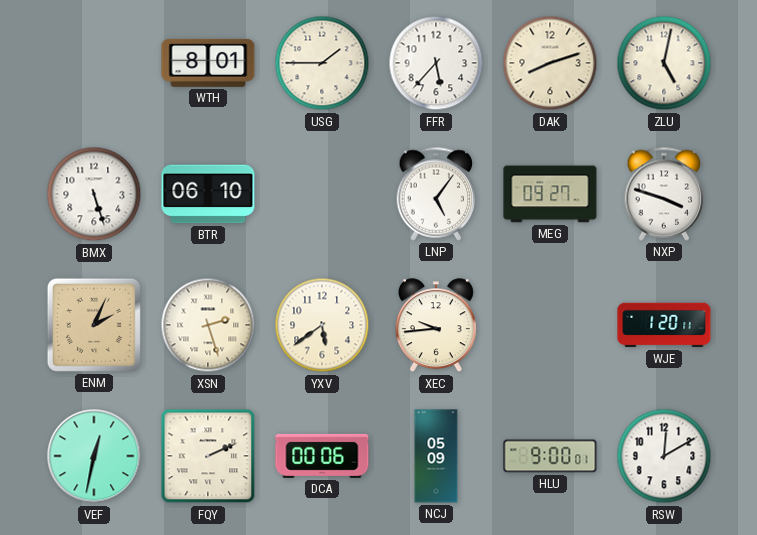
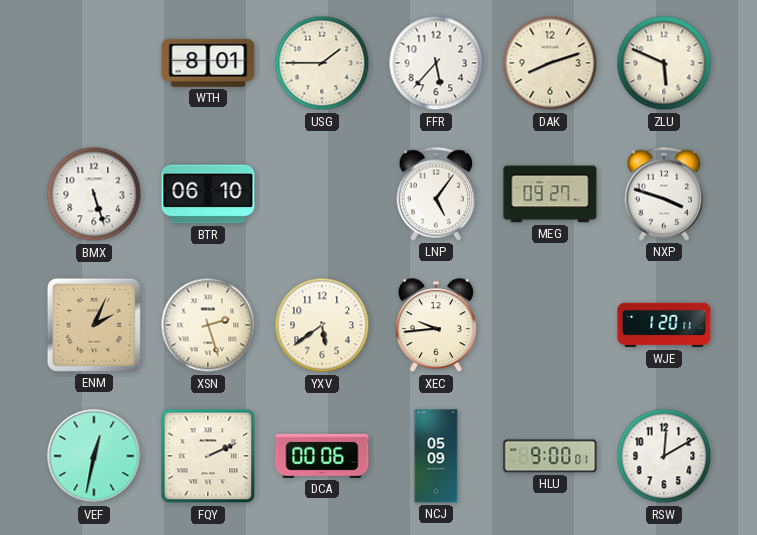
ZLU: 5:02 -> 5:49 (664, 63)
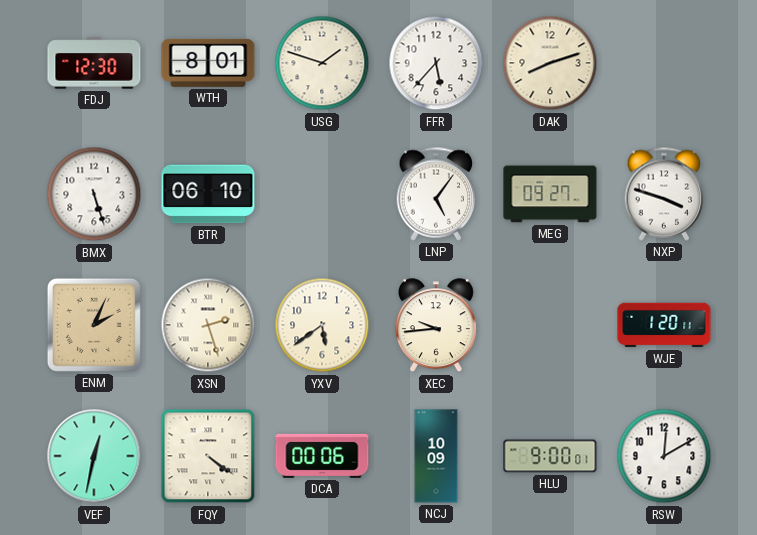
FDJ: none -> 12:30 (94, 63)
USG: 1:45 -> 1:48 (322, 63)
ZLU: 5:49 -> none (664, 63)
FQY: 2:11 -> 4:21 (208, 456)
NCJ: 05:09 -> 10:09 (436, 456)
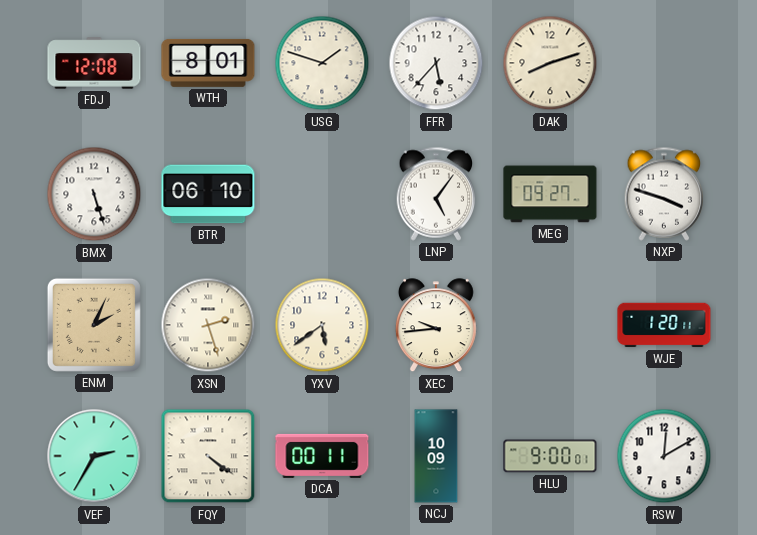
FDJ: 12:30 -> 12:08 (94, 63)
VEF: 12:32 -> 2:35 (94, 456)
DCA: 00:06 -> 00:11 (322, 456)
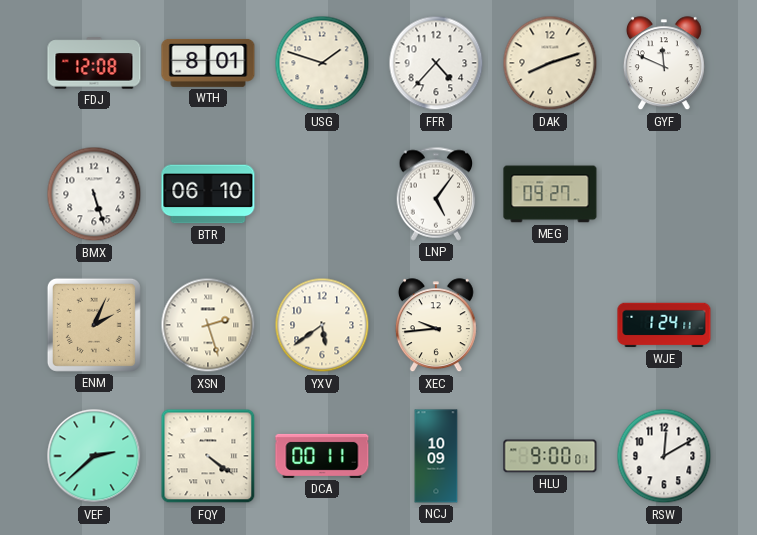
FFR: 5:37 -> 4:37 (436, 63)
GYF: none -> 11:49 (664, 64)
NXP: 3:48 -> none (664, 194)
WJE: 1:20 -> 1:24 (664, 325)
VEF: 2:35 -> 2:38 (94, 456)
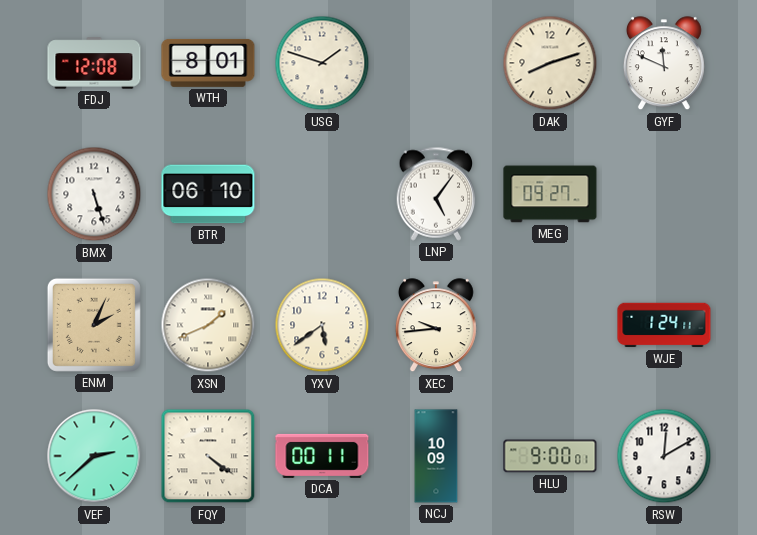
FFR: 4:37 -> none (436, 63)
XSN: 2:27 -> 1:41 (208, 325)
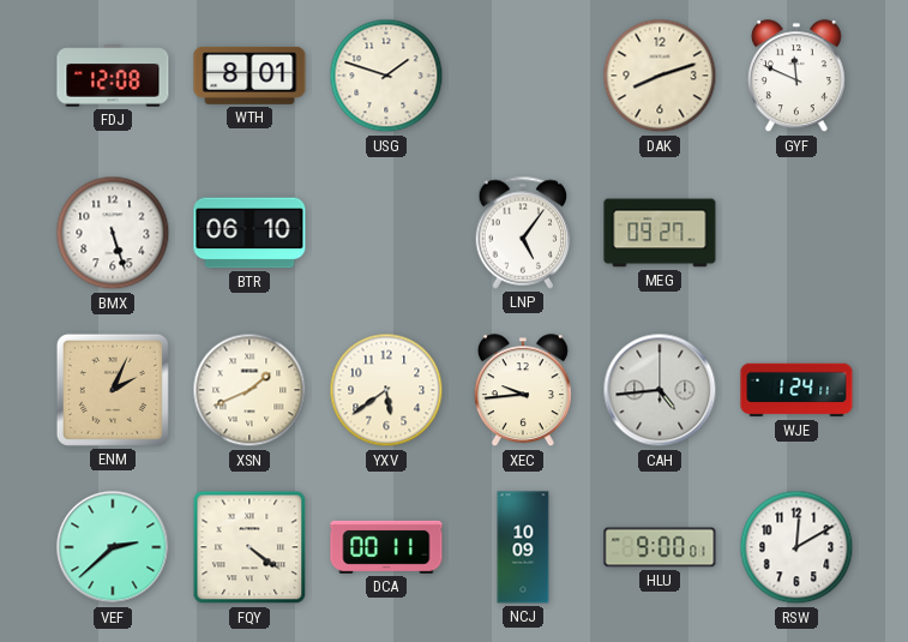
CAH: none -> 4:44 (660, 390)
